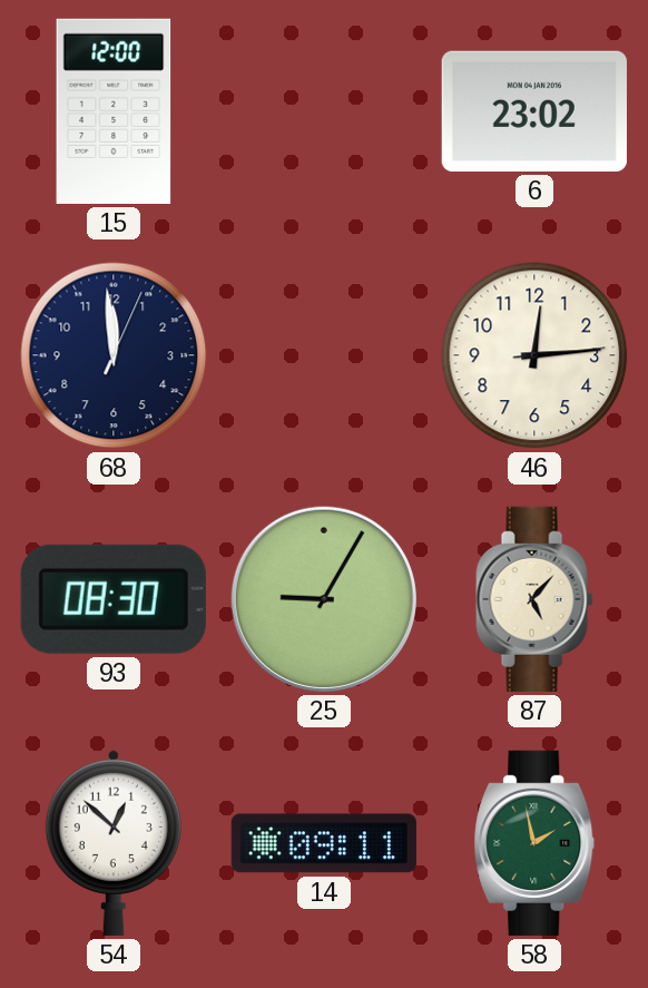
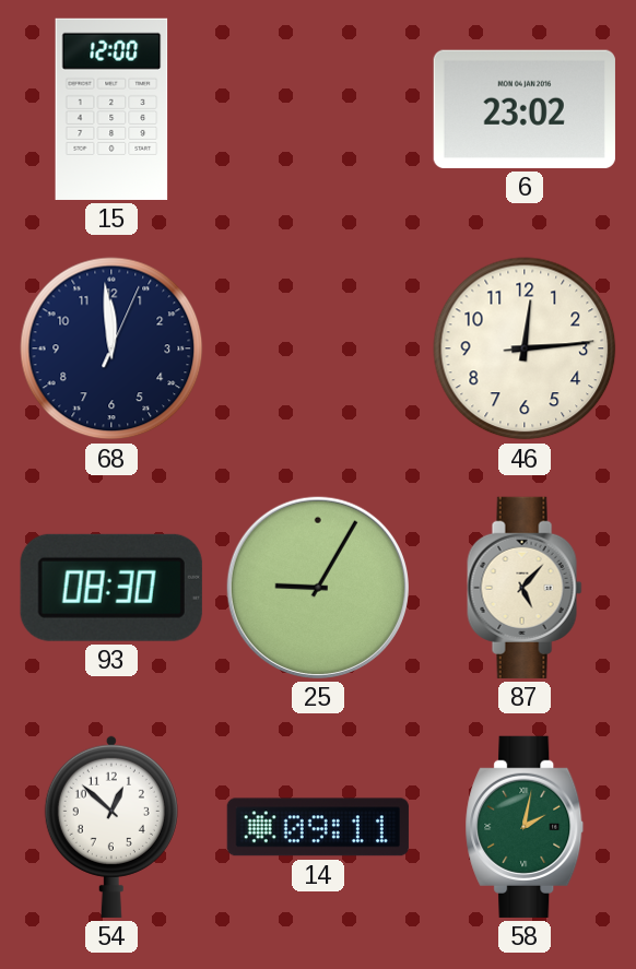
58: 1:58 -> 2:02 (525, 827)
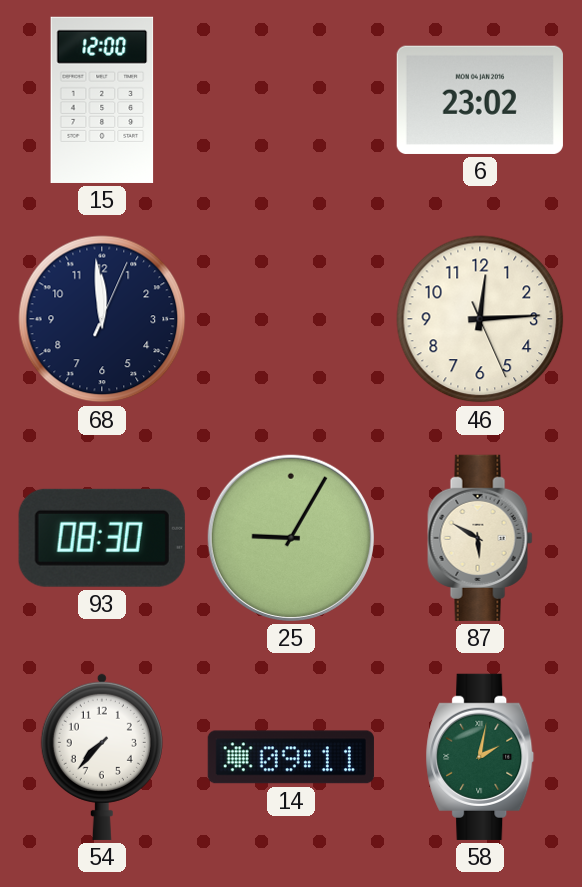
46: 12:14:14 -> 12:14:26 (480, 319)
87: 5:07 -> 5:50 (480, 538)
54: 12:52 -> 7:37 (102, 756)
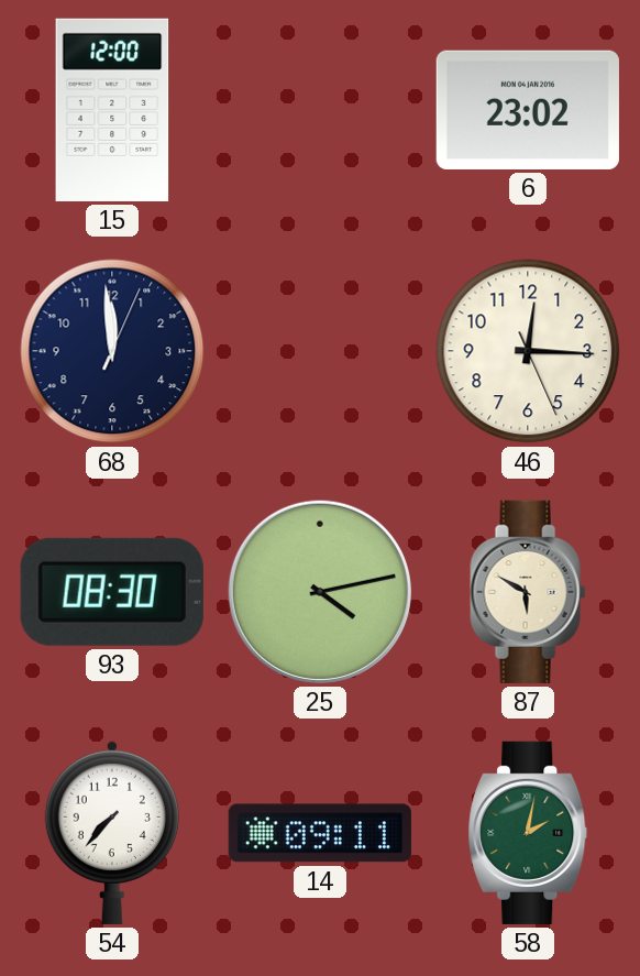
46: 12:14 -> 12:15 (528, 351)
25: 9:05 -> 4:13 (320, 592)
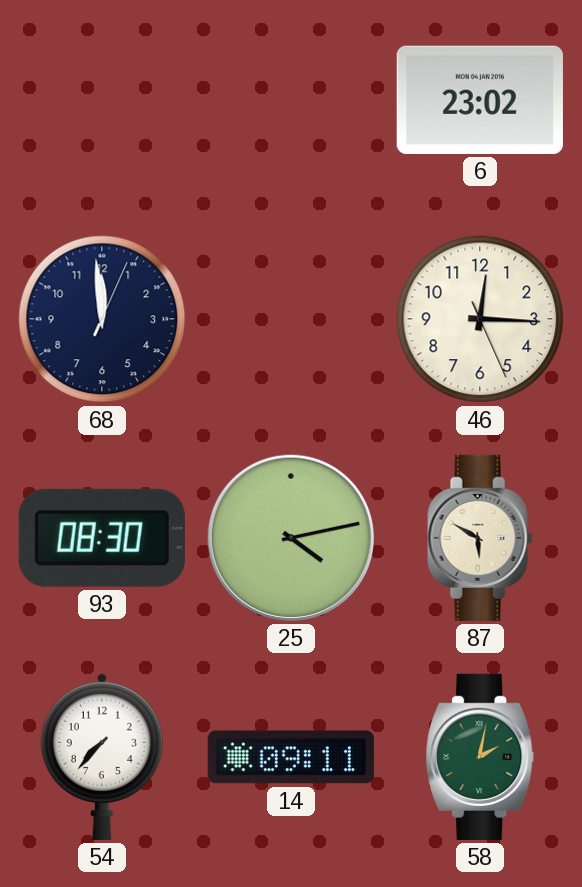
15: 12:00 -> none (112, 110)
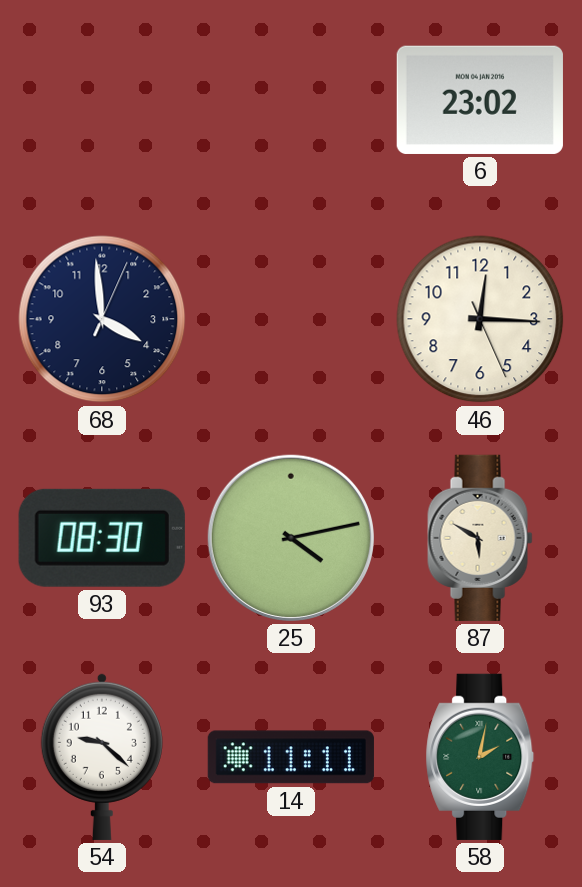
68: 11:59 -> 3:59 (102, 319)
54: 7:37 -> 9:22 (102, 756)
14: 09:11 -> 11:11 (291, 757)
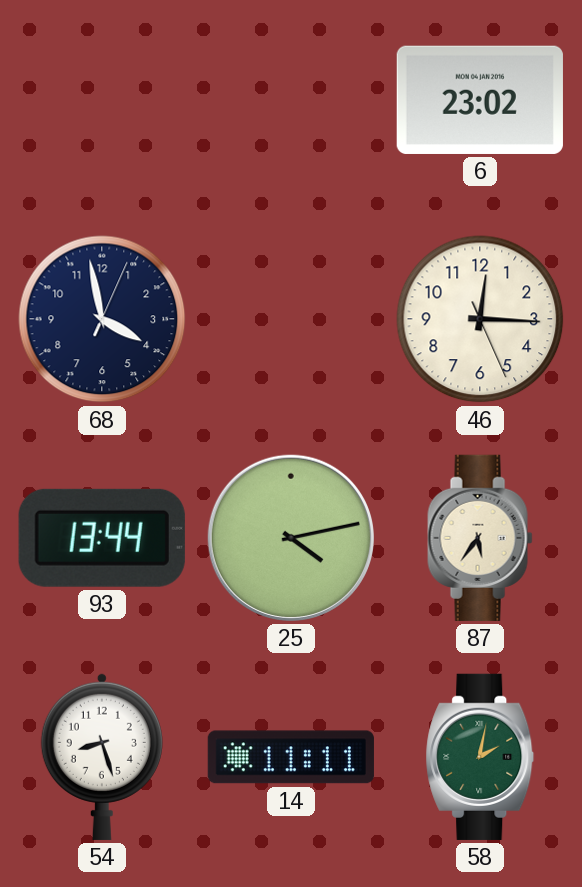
68: 3:59 -> 3:58 (102, 319)
93: 08:30 -> 13:44 (102, 538)
87: 5:50 -> 5:36 (480, 538)
54: 9:22 -> 8:27 (102, 756)
